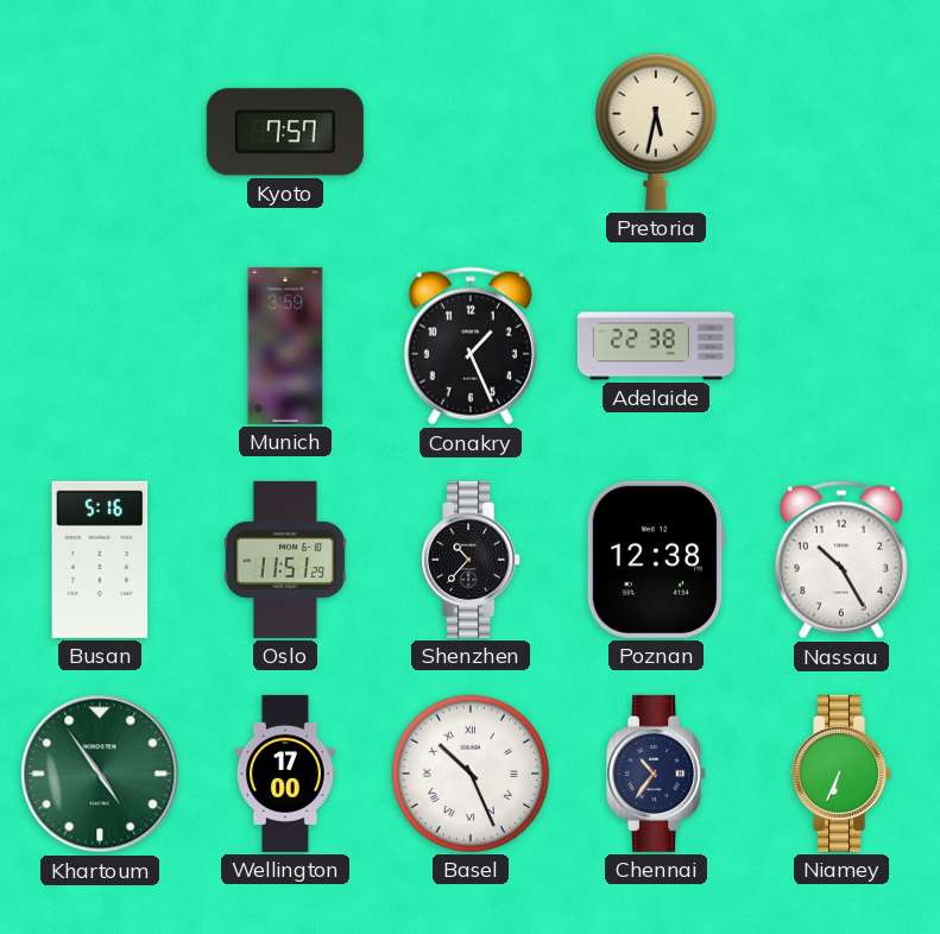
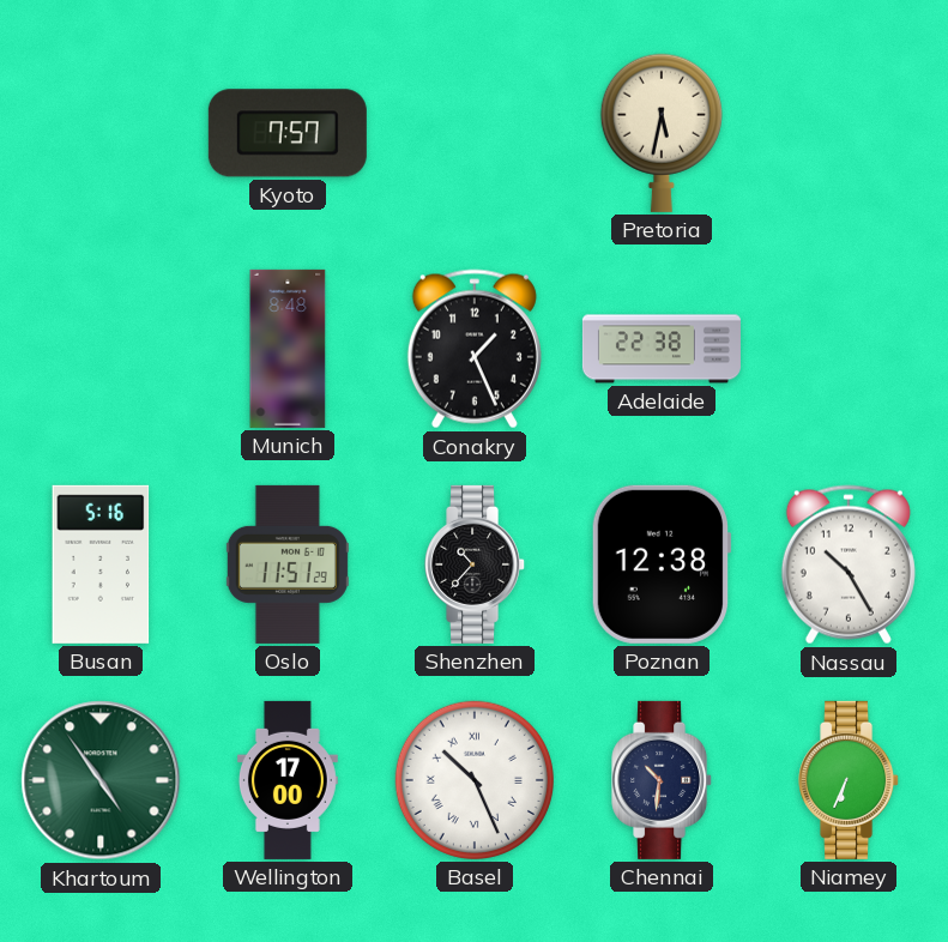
Munich: 3:59 -> 8:48 (288, 349)
Chennai: 10:36 -> 10:31 (663, 780)
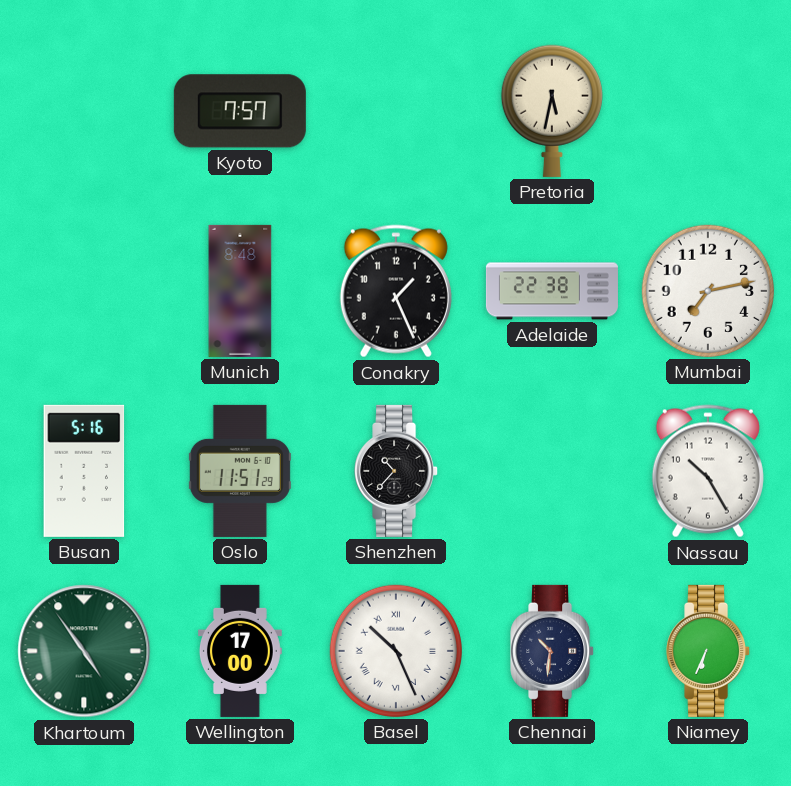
Mumbai: none -> 7:13 (708, 291)
Poznan: 12:38 -> none (662, 564)
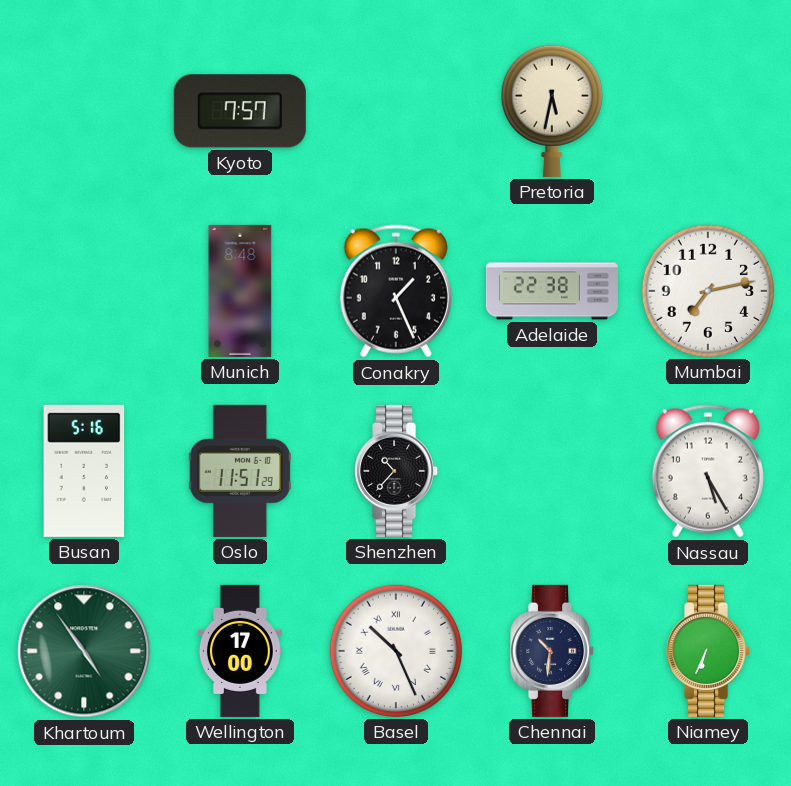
Nassau: 10:25 -> 5:25 (708, 471)
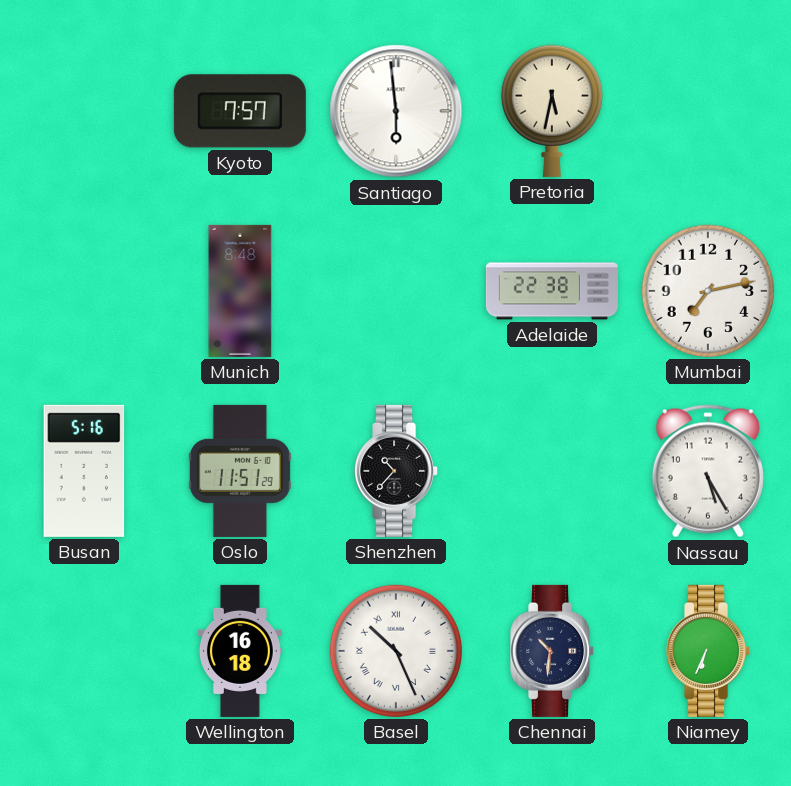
Santiago: none -> 5:59 (396, 111)
Conakry: 1:26 -> none (396, 291)
Khartoum: 4:54 -> none (84, 651)
Wellington: 17:00 -> 16:18 (240, 651)
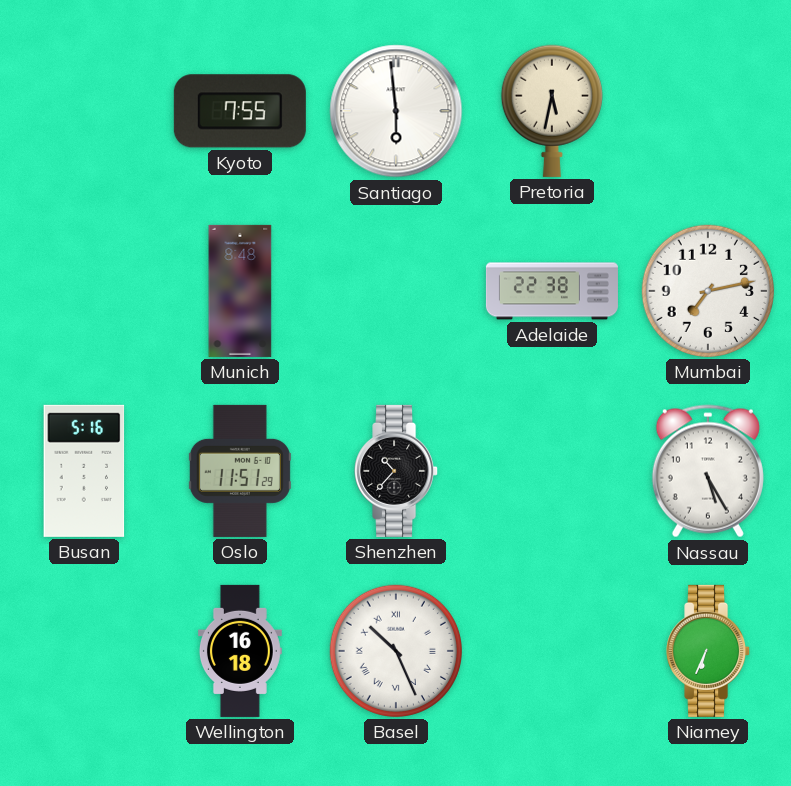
Kyoto: 7:57 -> 7:55 (240, 111)
Chennai: 10:31 -> none (553, 651)
